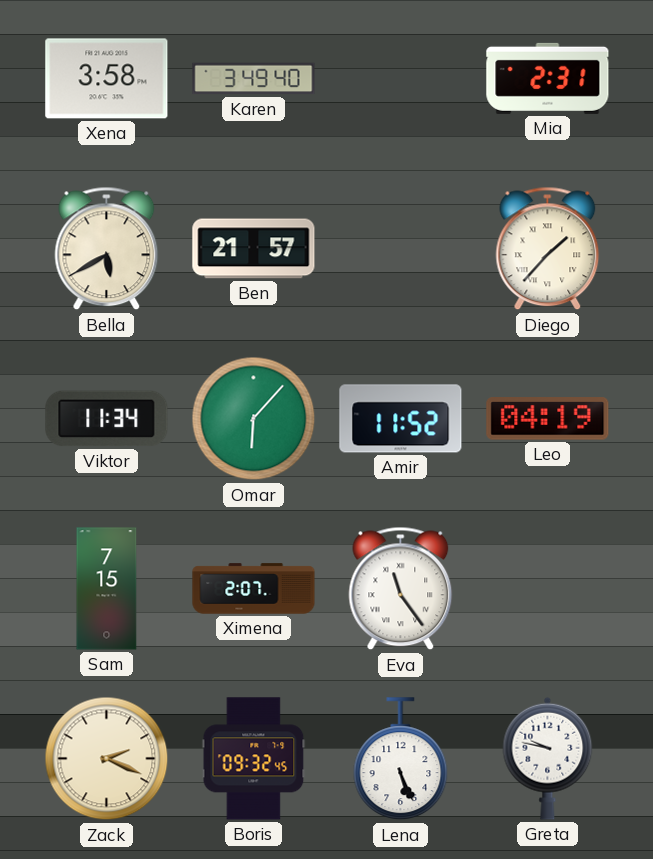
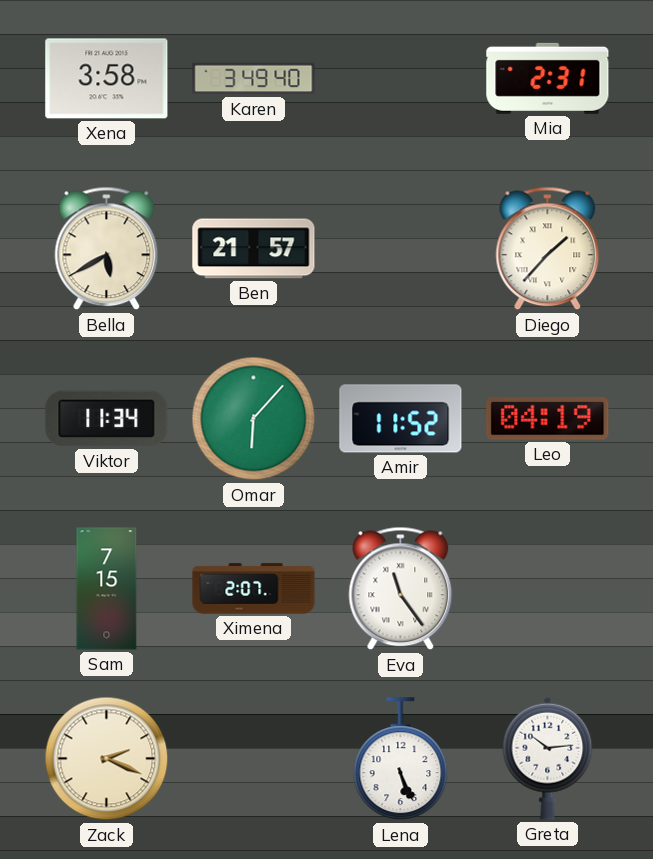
Boris: 09:32 -> none (254, 759)
Greta: 9:47 -> 10:14 (548, 758)
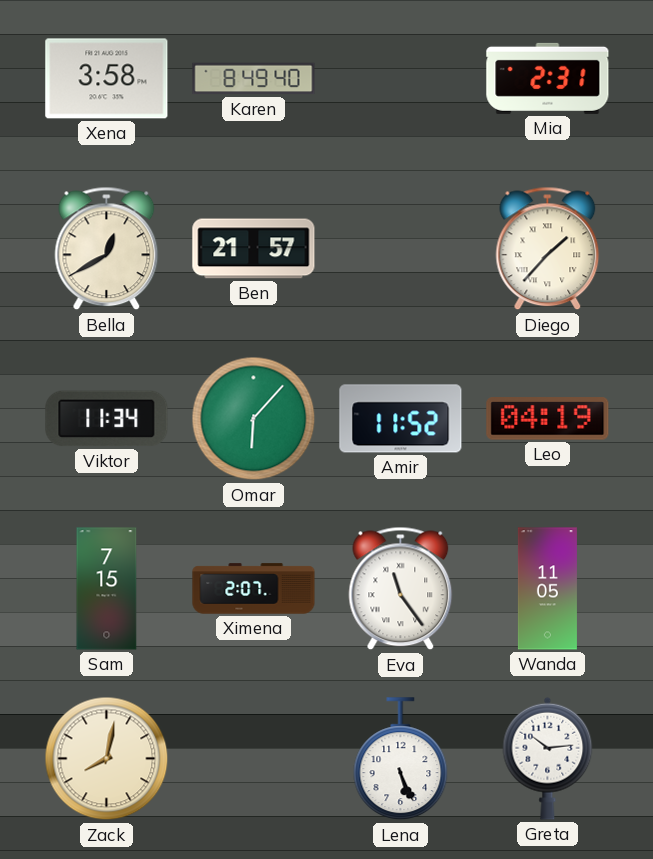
Karen: 3:49 -> 8:49 (254, 79)
Bella: 5:40 -> 12:40 (107, 249)
Wanda: none -> 11:05 (547, 589)
Zack: 2:19 -> 8:02 (107, 759)
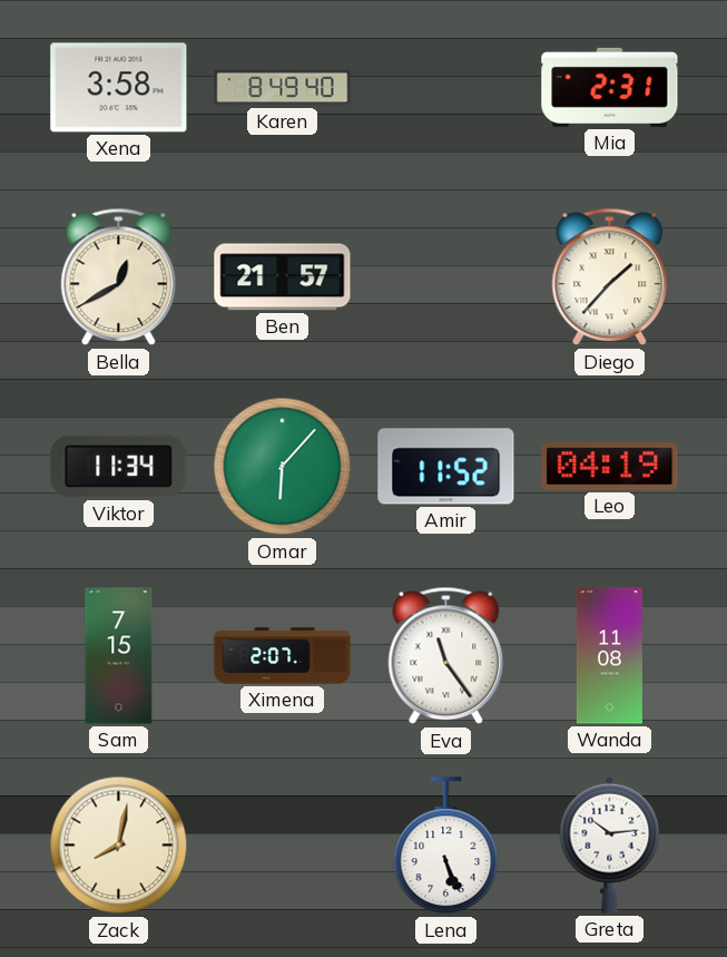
Wanda: 11:05 -> 11:08 (609, 656)
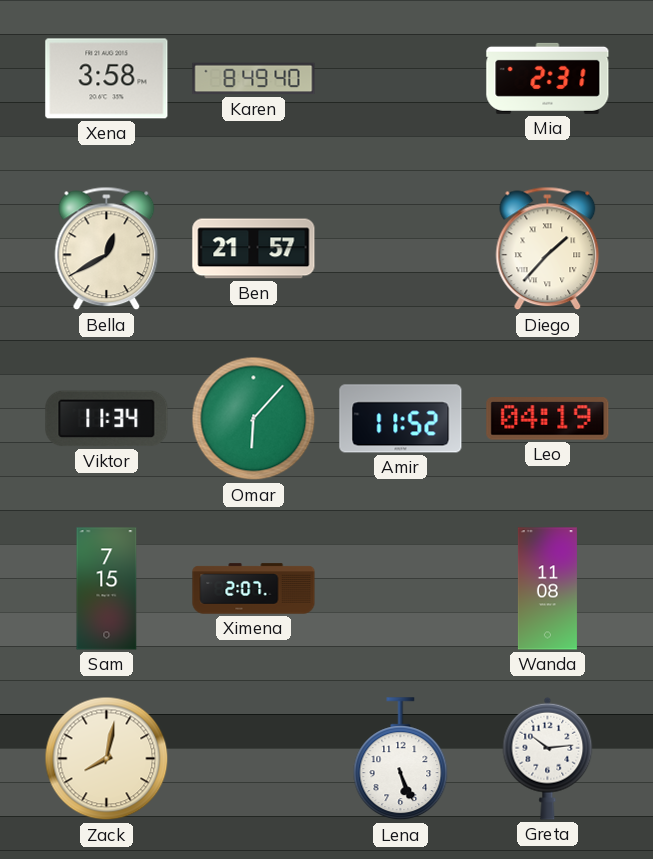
Eva: 11:24 -> none (446, 656)
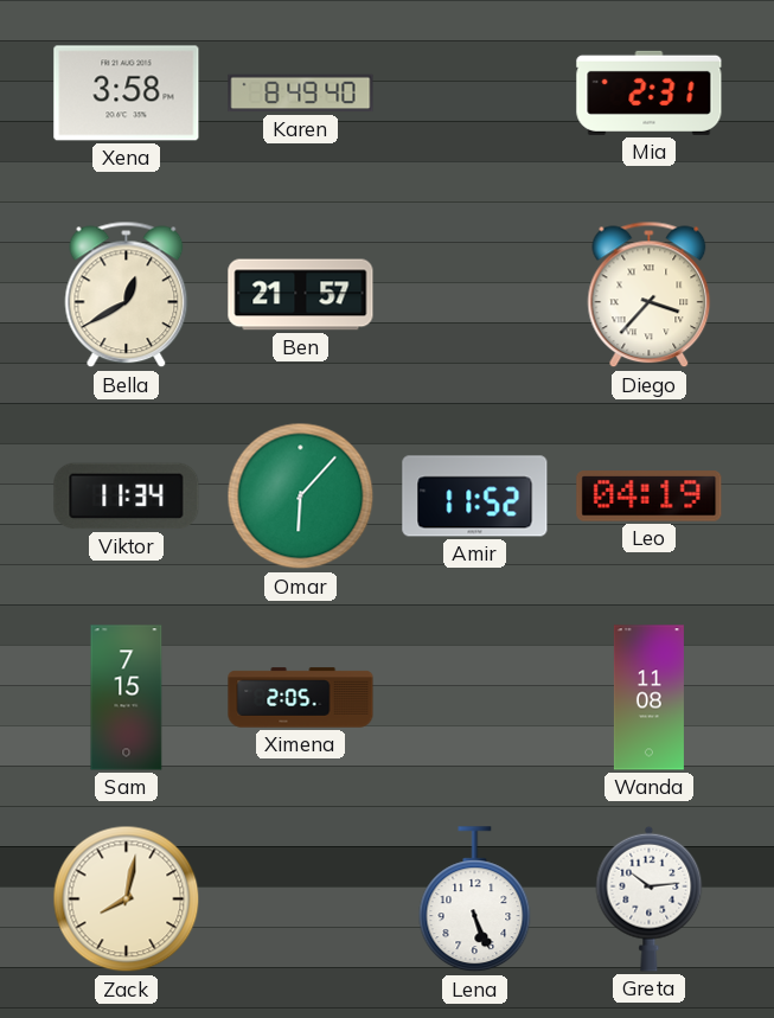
Diego: 1:37 -> 3:37 (650, 295)
Ximena: 2:07 -> 2:05 (301, 698)
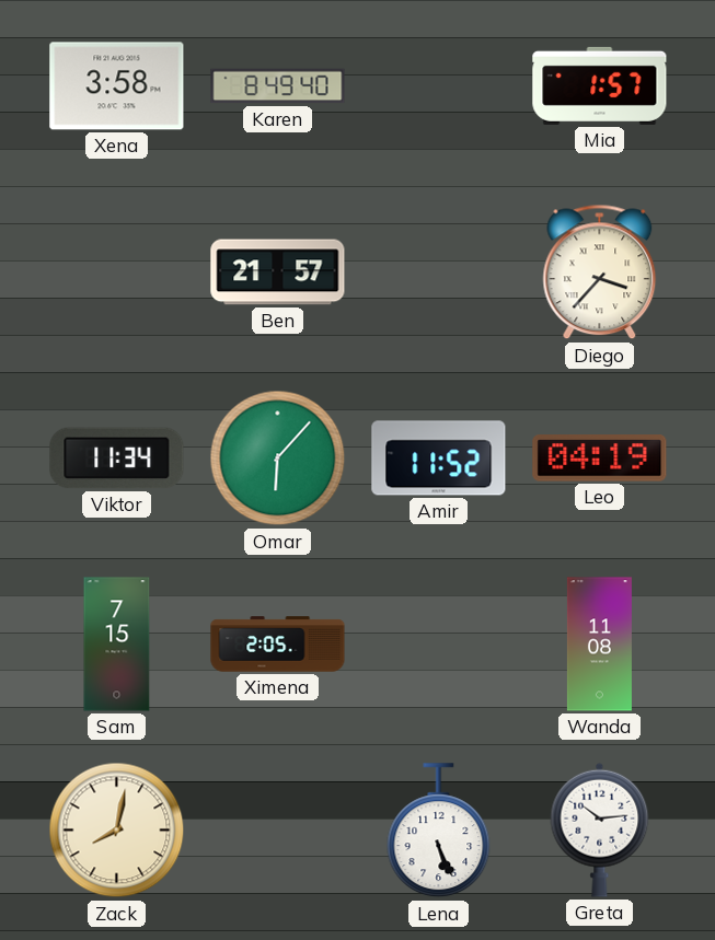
Mia: 2:31 -> 1:57 (600, 85)
Bella: 12:40 -> none (127, 295)
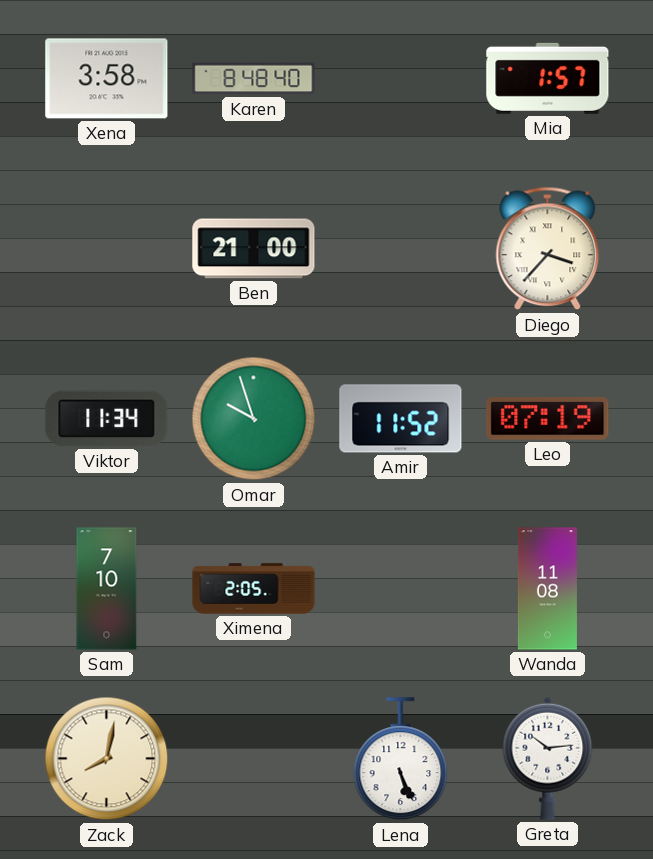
Karen: 8:49 -> 8:48 (254, 79)
Ben: 21:57 -> 21:00 (254, 249)
Omar: 6:07 -> 9:57 (254, 419)
Leo: 04:19 -> 07:19 (548, 419)
Sam: 7:15 -> 7:10 (107, 589)
